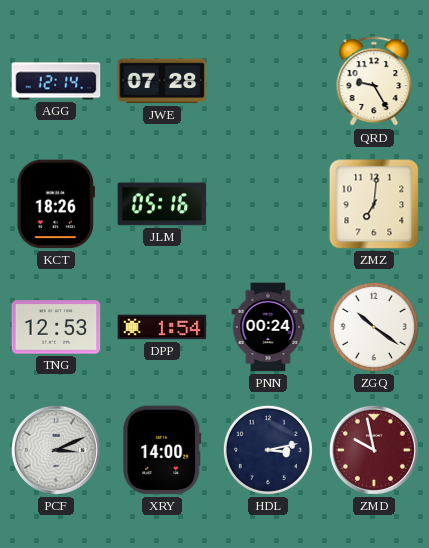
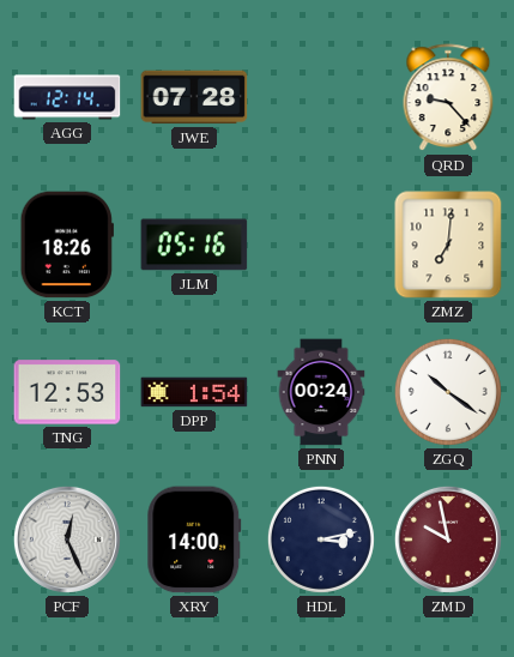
QRD: 9:25 -> 9:23 (448, 98)
PCF: 3:11 -> 12:26 (67, 540)
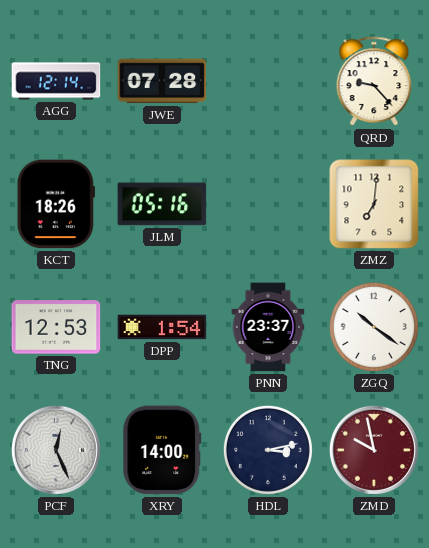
PNN: 00:24 -> 23:37 (268, 327)
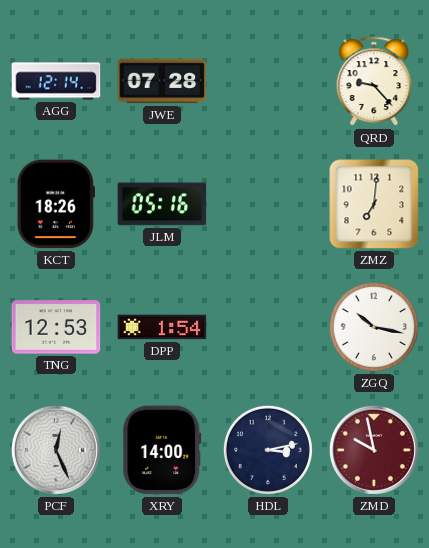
PNN: 23:37 -> none (268, 327)
ZGQ: 10:21 -> 10:17 (374, 327)
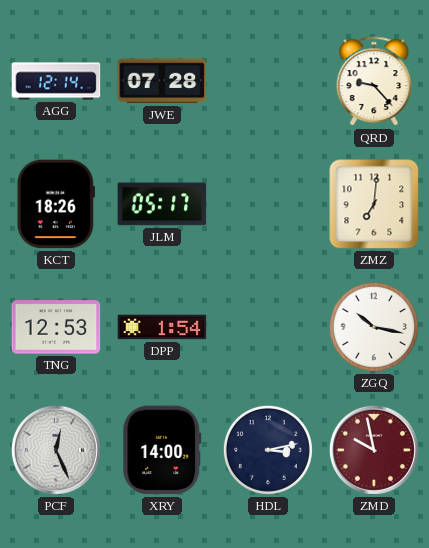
JLM: 05:16 -> 05:17 (162, 204)
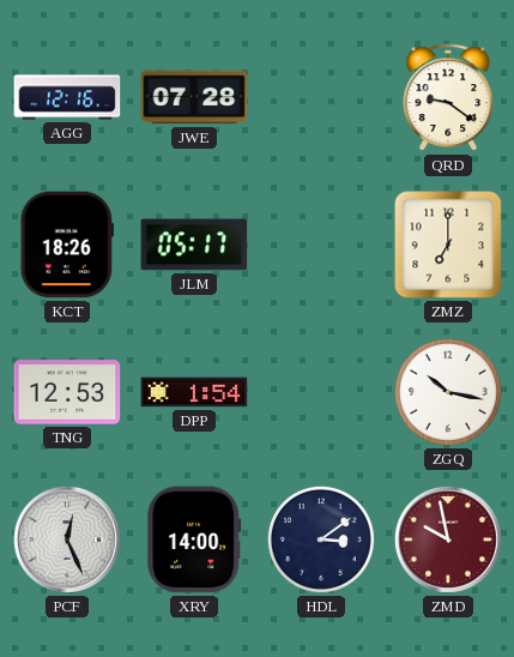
AGG: 12:14 -> 12:16 (67, 97)
QRD: 9:23 -> 9:21 (448, 98)
ZMZ: 7:01 -> 7:00 (448, 245)
HDL: 3:13 -> 3:09 (321, 540)
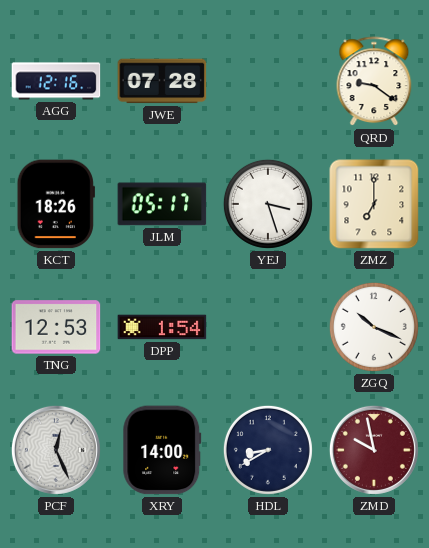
YEJ: none -> 3:27 (268, 204)
ZGQ: 10:17 -> 10:19 (374, 327)
HDL: 3:09 -> 8:40 (268, 450)
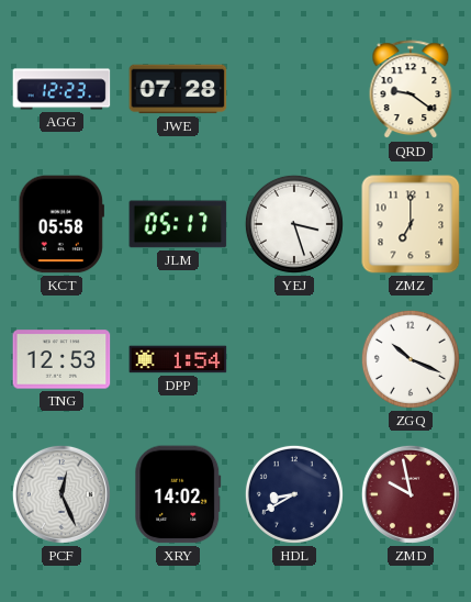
AGG: 12:16 -> 12:23 (61, 89)
KCT: 18:26 -> 05:58 (61, 224)
XRY: 14:00 -> 14:02 (178, 494)
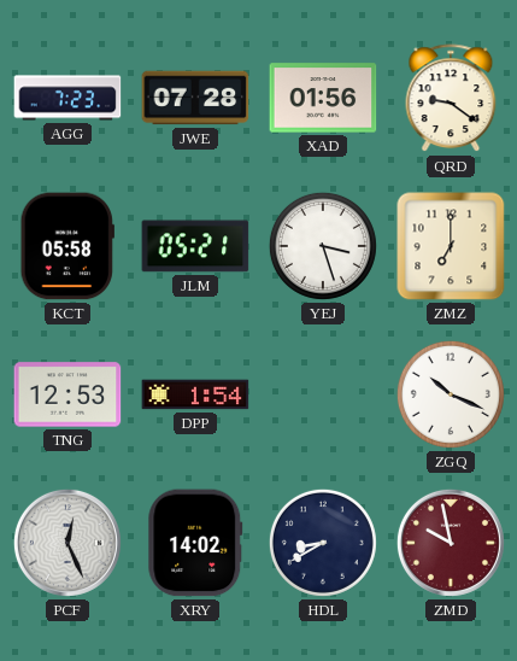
AGG: 12:23 -> 7:23 (67, 98)
XAD: none -> 01:56 (323, 98)
JLM: 05:17 -> 05:21 (195, 246)
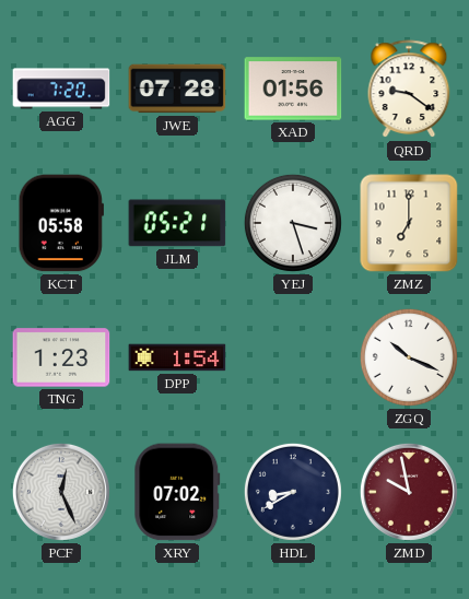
AGG: 7:23 -> 7:20 (61, 89)
TNG: 12:53 -> 1:23 (61, 357)
XRY: 14:02 -> 07:02 (177, 492)
